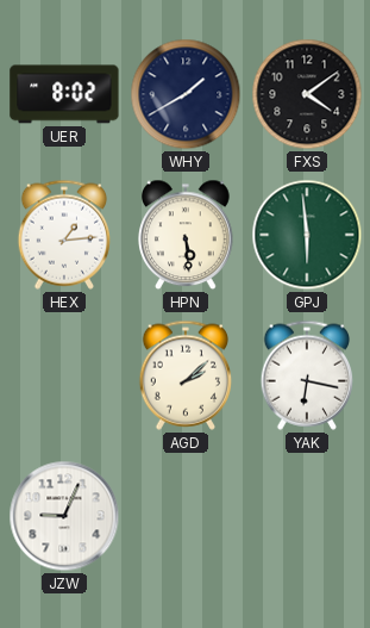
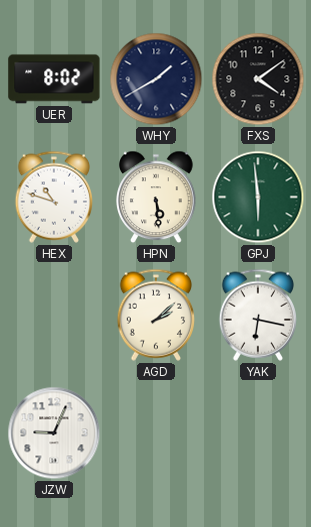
HEX: 1:14 -> 10:48 (53, 197)
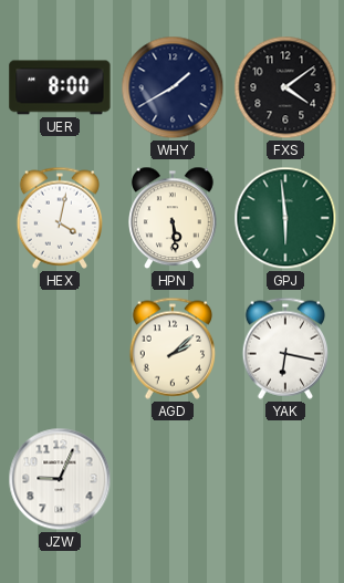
UER: 8:02 -> 8:00 (60, 87)
HEX: 10:48 -> 4:02 (59, 218)
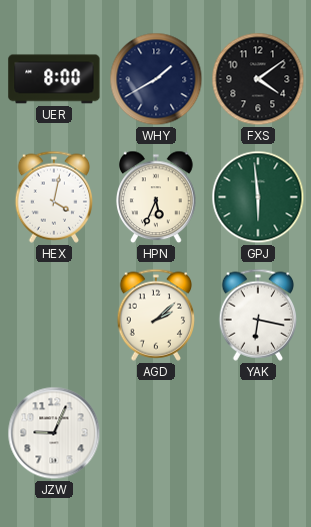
HPN: 5:29 -> 5:34 (157, 197)
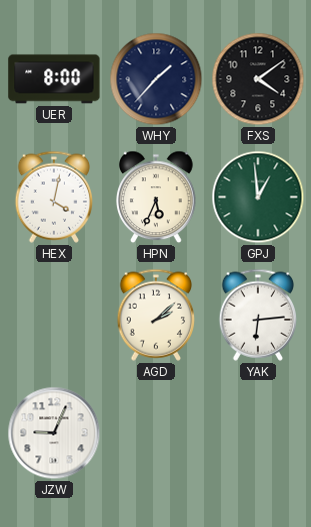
WHY: 1:40 -> 1:37 (156, 79)
GPJ: 5:59 -> 12:59 (258, 197)
YAK: 6:17 -> 6:14 (257, 315)
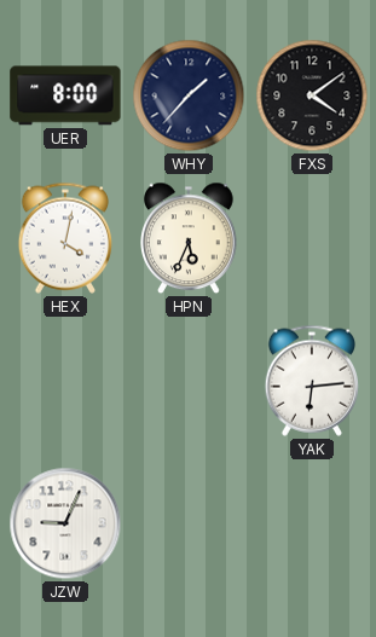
GPJ: 12:59 -> none (258, 197)
AGD: 2:08 -> none (155, 315)
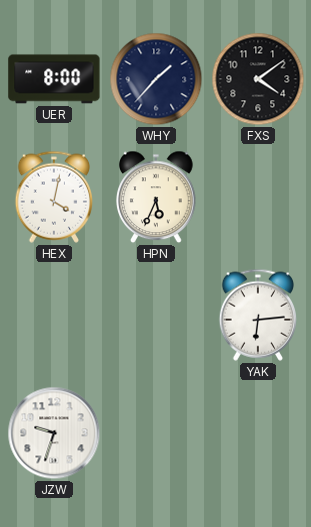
JZW: 9:04 -> 9:33 (54, 433)
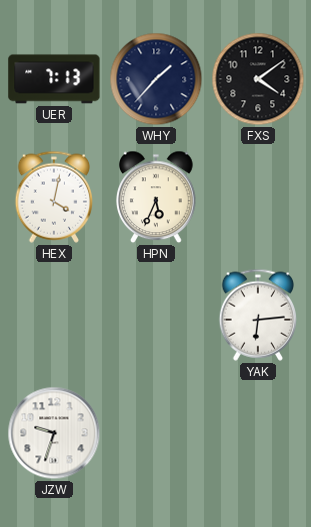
UER: 8:00 -> 7:13 (54, 79)
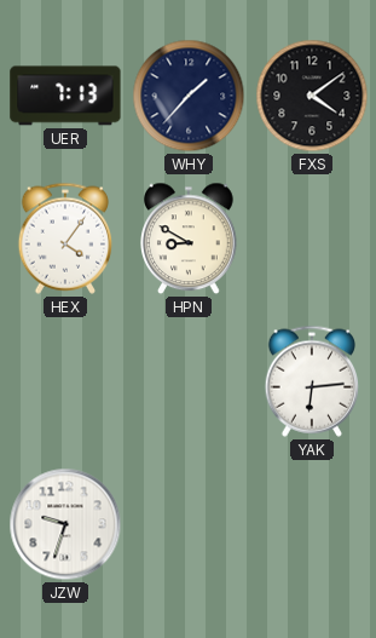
HEX: 4:02 -> 4:06 (64, 238)
HPN: 5:34 -> 8:50 (190, 238)
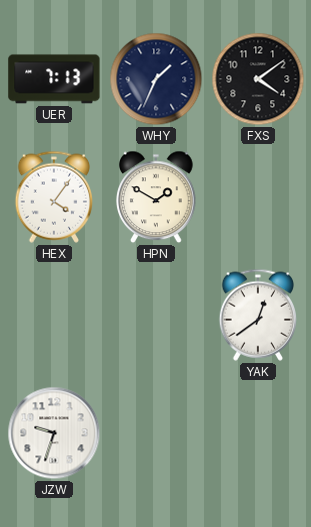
WHY: 1:37 -> 1:34 (156, 79)
HPN: 8:50 -> 1:50 (157, 197)
YAK: 6:14 -> 12:39 (257, 315)
